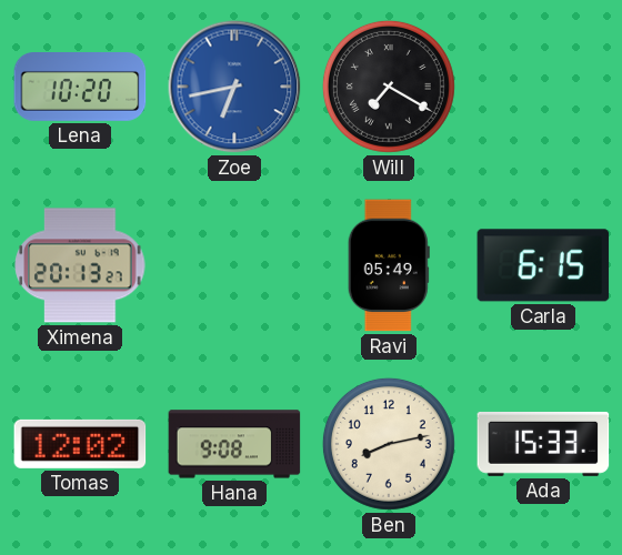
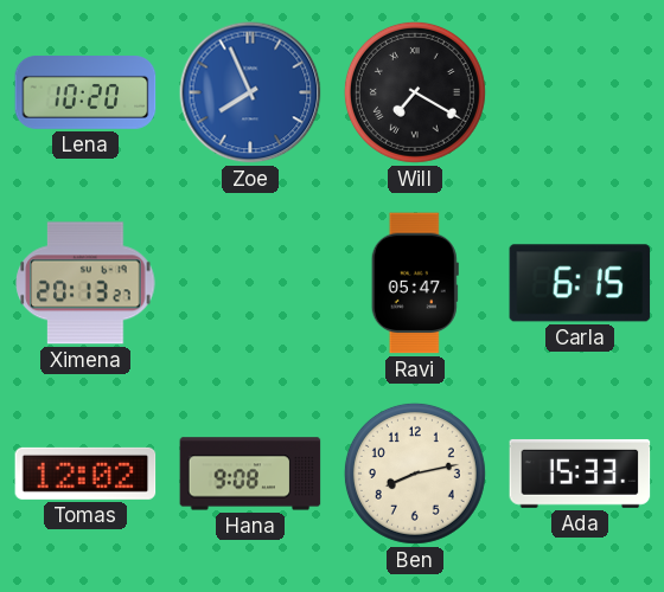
Zoe: 6:43 -> 7:56 (250, 92)
Ravi: 05:49 -> 05:47 (415, 283)
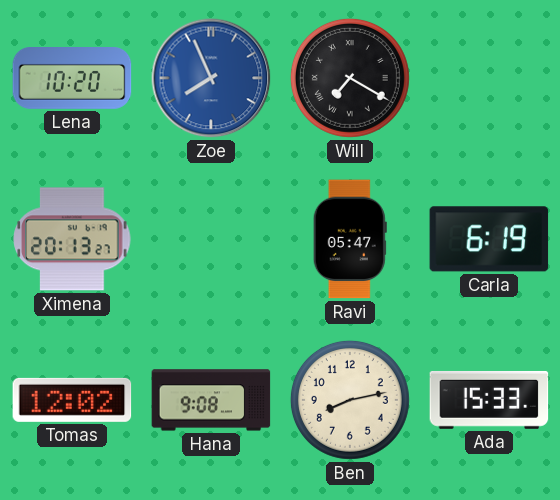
Carla: 6:15 -> 6:19 (489, 239)
